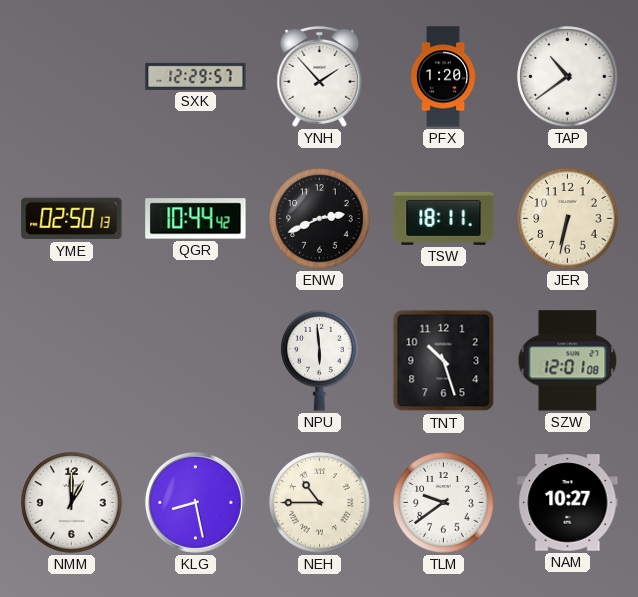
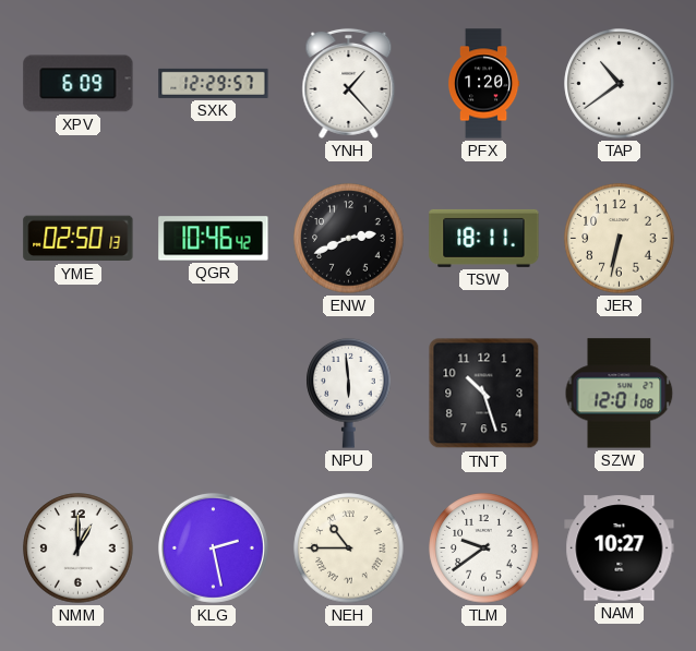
XPV: none -> 6:09 (79, 84)
YNH: 1:53 -> 1:23 (349, 83)
QGR: 10:44 -> 10:46 (214, 239)
KLG: 8:28 -> 2:28 (213, 547)
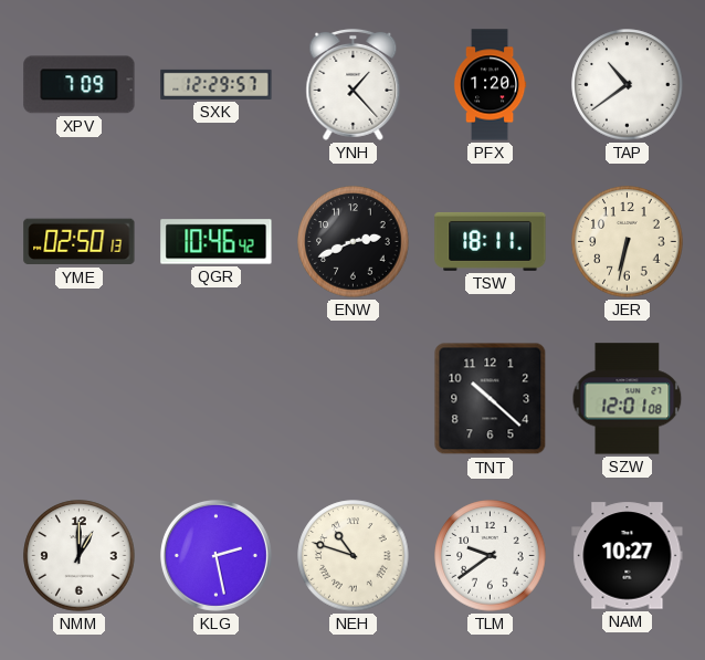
XPV: 6:09 -> 7:09 (80, 85)
NPU: 5:59 -> none (349, 393)
TNT: 10:27 -> 10:22 (491, 399)
NEH: 10:45 -> 10:48 (354, 556)
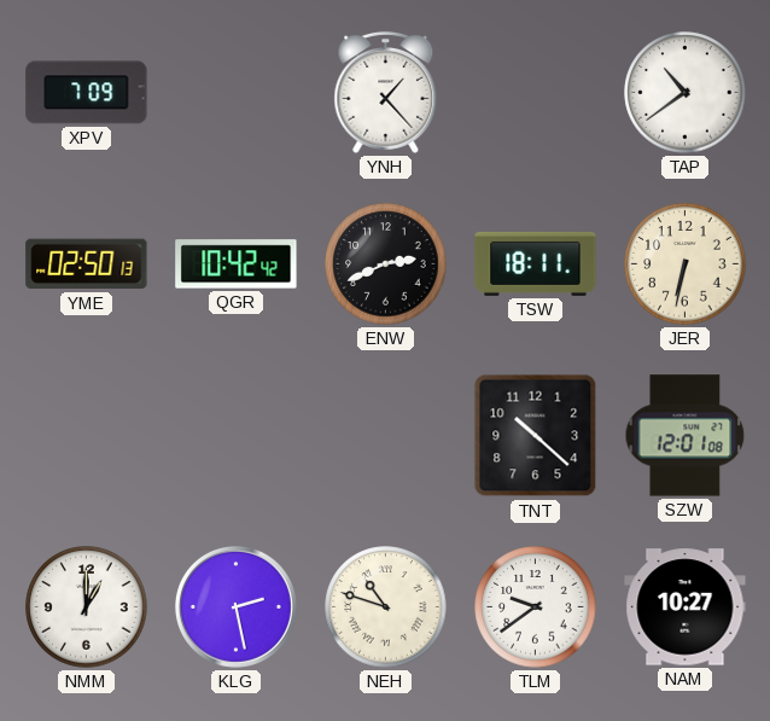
SXK: 12:29 -> none (217, 84)
PFX: 1:20 -> none (490, 85)
QGR: 10:46 -> 10:42 (237, 264)
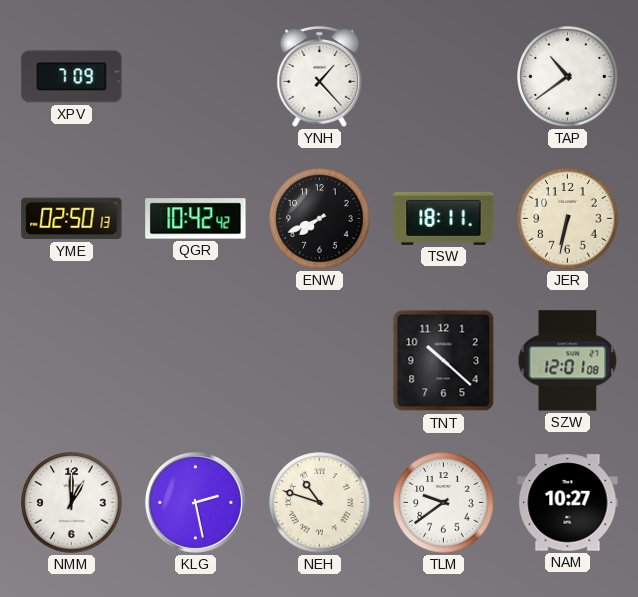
ENW: 2:41 -> 7:41 (320, 219)
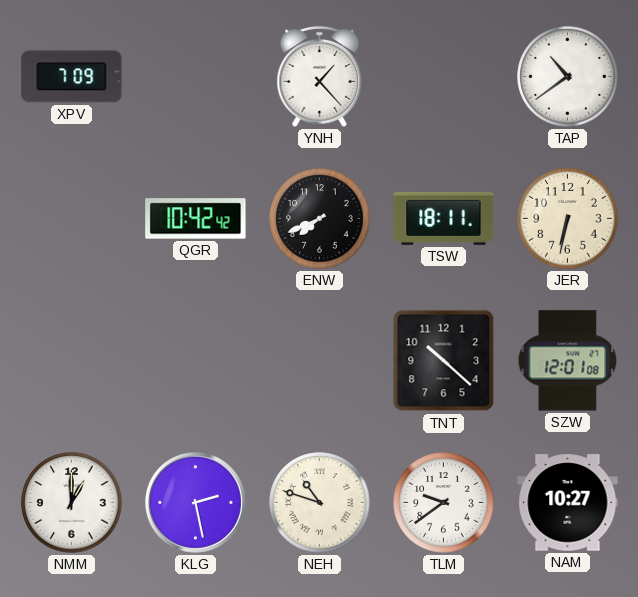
YME: 02:50 -> none (72, 219)
